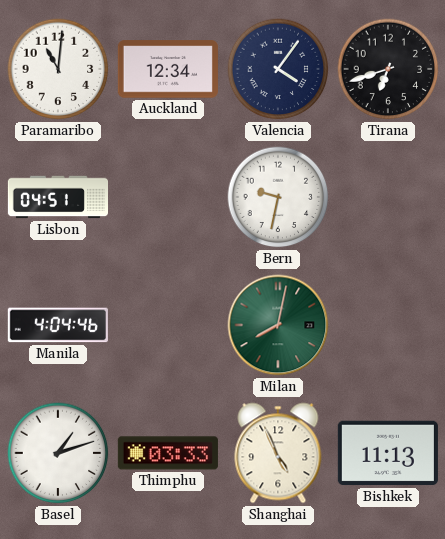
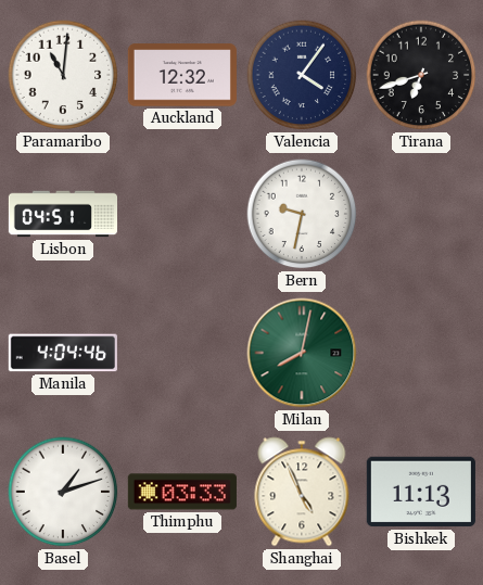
Auckland: 12:34 -> 12:32 (182, 75)
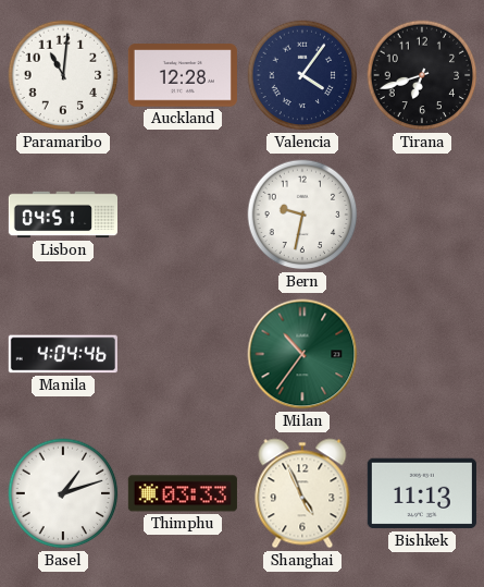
Auckland: 12:32 -> 12:28 (183, 75)
Milan: 8:02 -> 10:36 (302, 354)
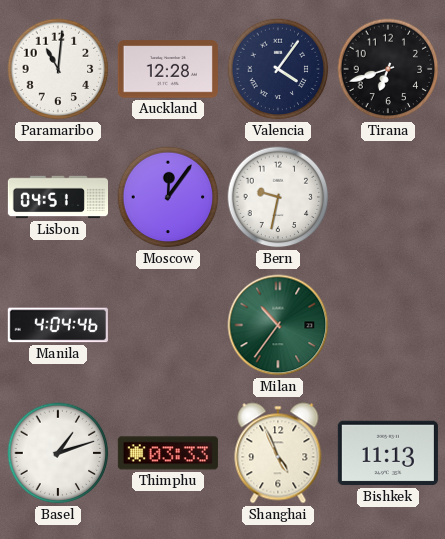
Moscow: none -> 12:06 (168, 197)
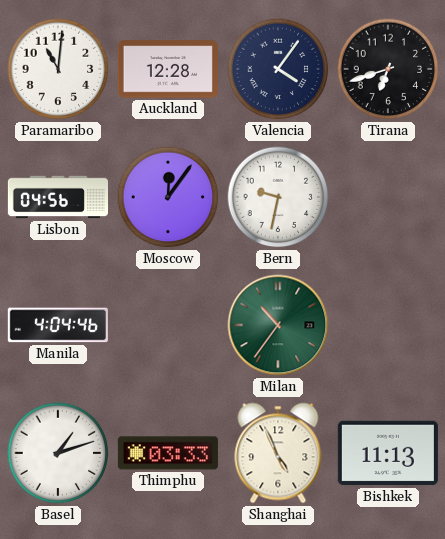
Lisbon: 04:51 -> 04:56 (57, 197)
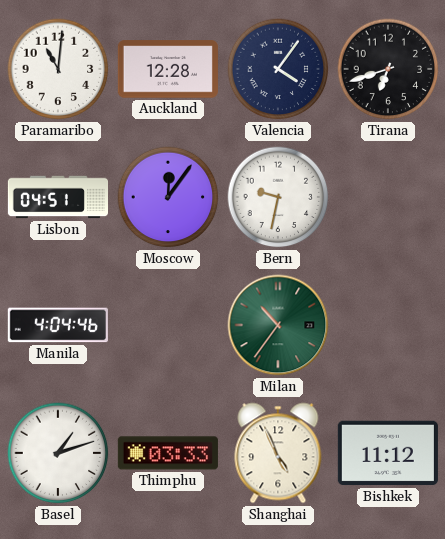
Lisbon: 04:56 -> 04:51 (57, 197)
Bishkek: 11:13 -> 11:12 (388, 453)
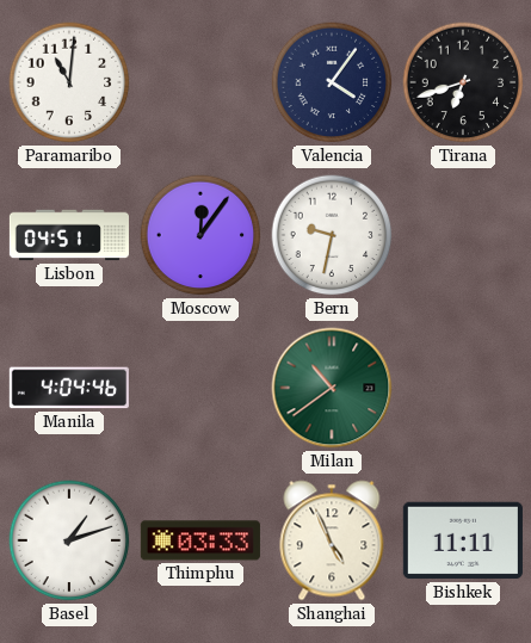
Auckland: 12:28 -> none (168, 69)
Milan: 10:36 -> 10:39 (332, 388)
Bishkek: 11:12 -> 11:11 (463, 540)
